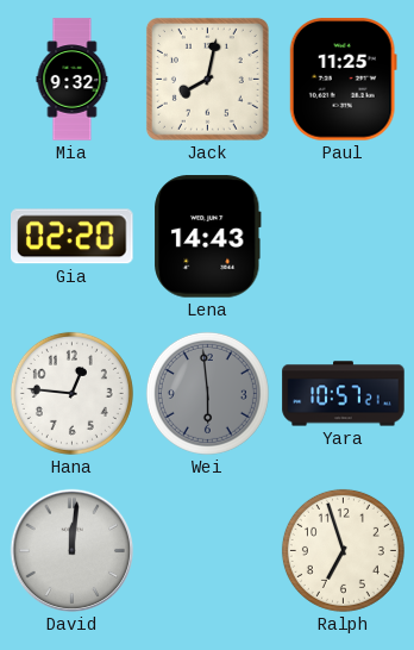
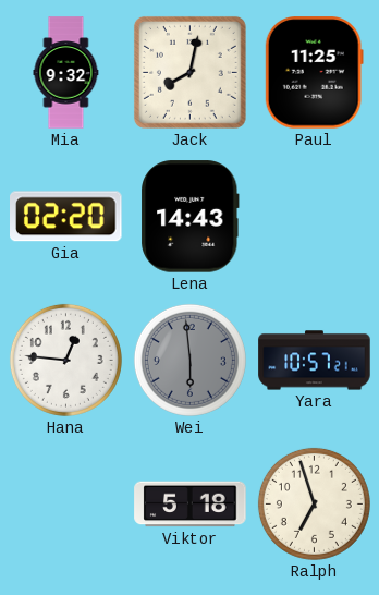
David: 12:01 -> none (73, 551)
Viktor: none -> 5:18 (191, 505)
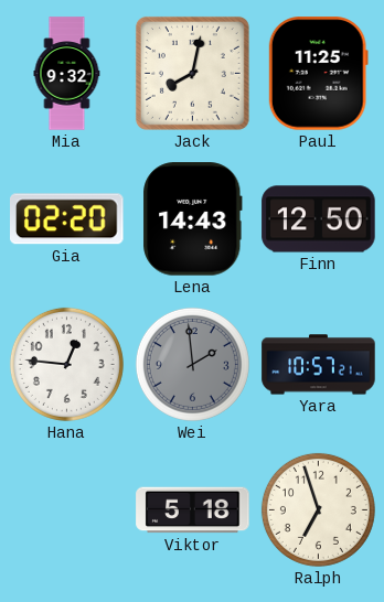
Finn: none -> 12:50 (319, 219)
Wei: 5:59 -> 1:59 (192, 364)
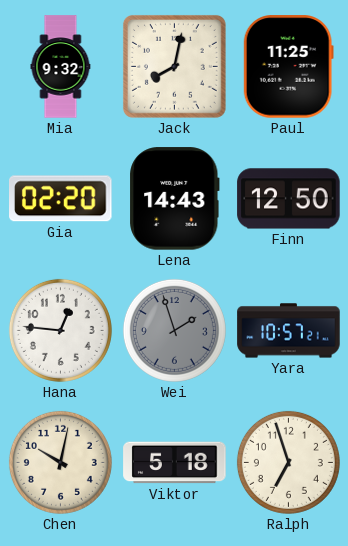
Wei: 1:59 -> 1:57 (174, 330)
Chen: none -> 10:02 (60, 462)
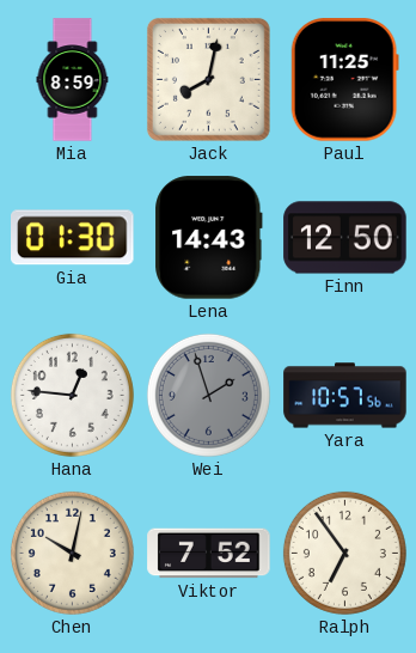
Mia: 9:32 -> 8:59 (73, 80)
Gia: 02:20 -> 01:30 (73, 238)
Yara: 10:57:21 -> 10:57:56 (345, 396)
Viktor: 5:18 -> 7:52 (209, 554)
Ralph: 6:57 -> 6:54 (344, 553)
